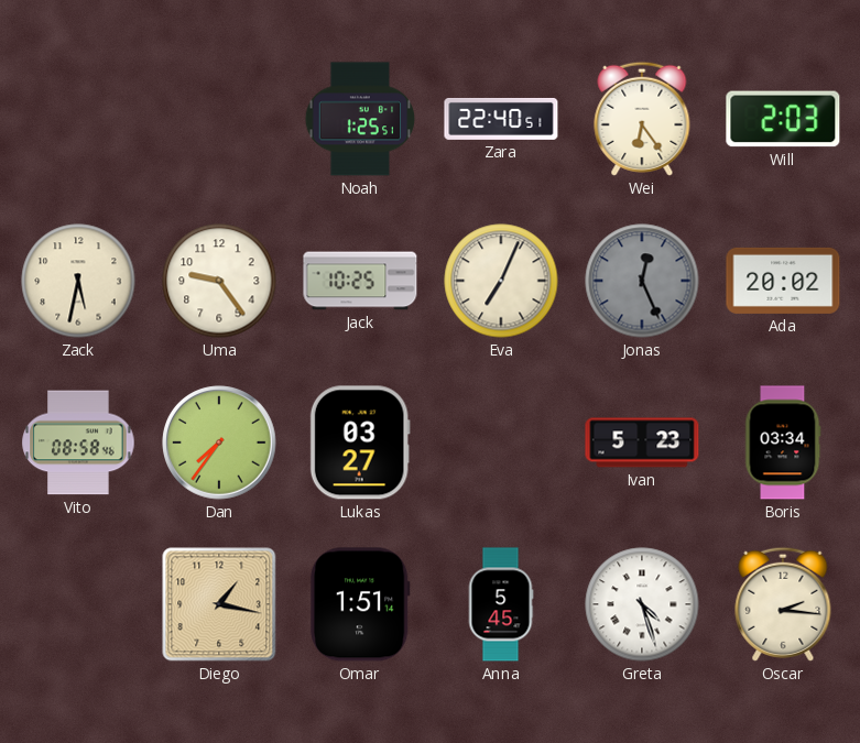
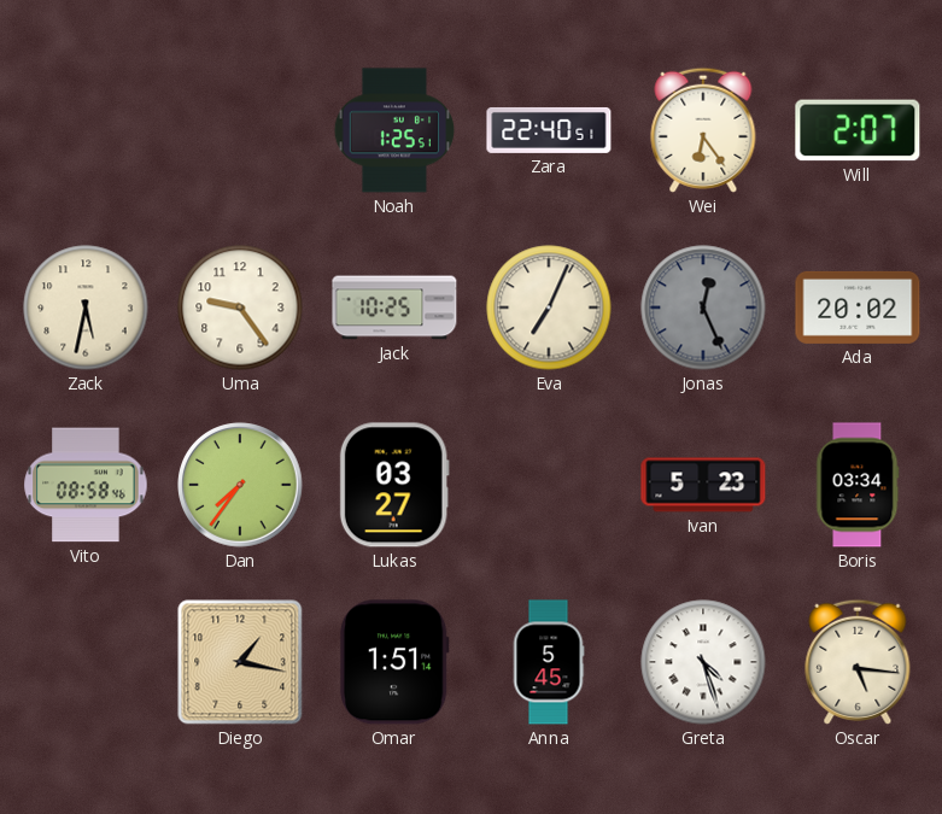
Will: 2:03 -> 2:07 (858, 130)
Oscar: 2:16 -> 5:16 (858, 662)
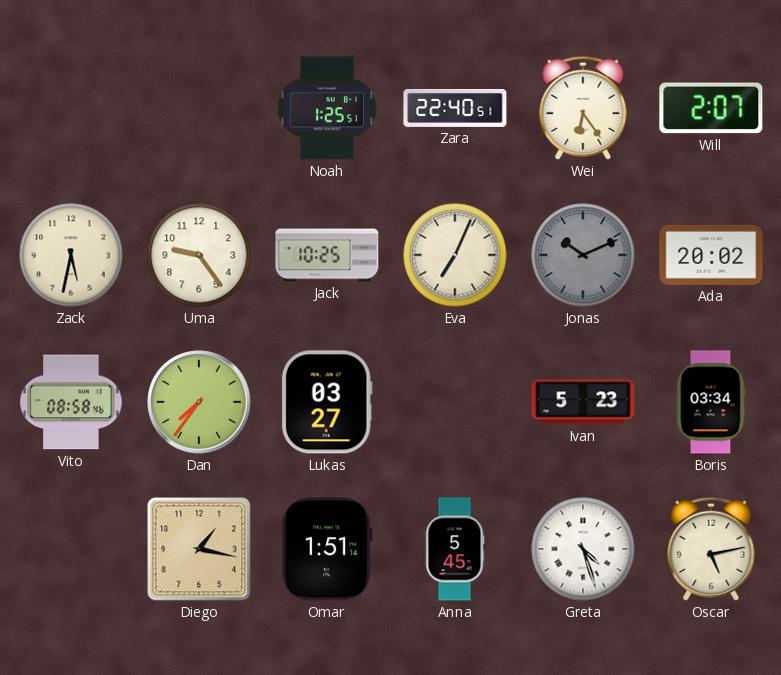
Jonas: 12:26 -> 10:11 (583, 255)
Oscar: 5:16 -> 5:13 (711, 549)
